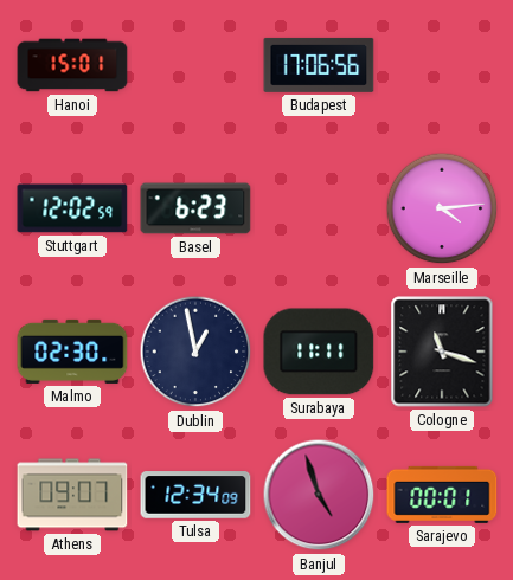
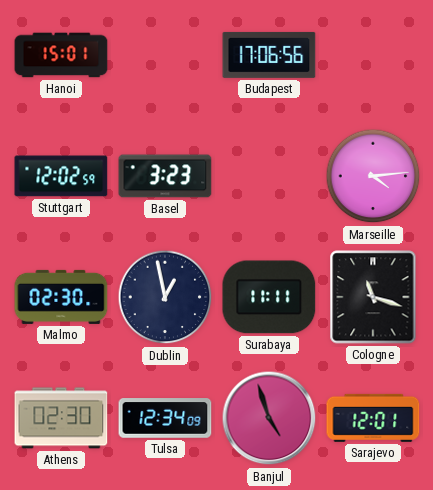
Basel: 6:23 -> 3:23 (165, 176)
Athens: 09:07 -> 02:30 (61, 418)
Sarajevo: 00:01 -> 12:01 (373, 418)
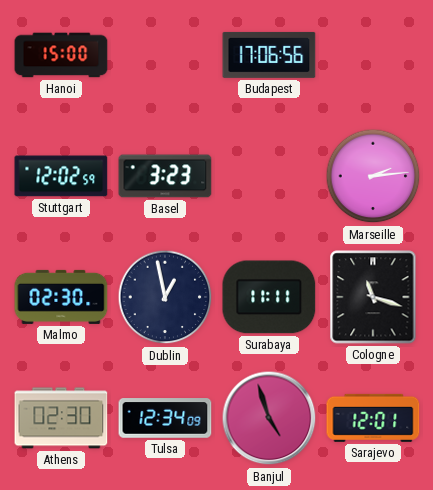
Hanoi: 15:01 -> 15:00 (61, 55)
Marseille: 4:14 -> 2:14 (373, 176)
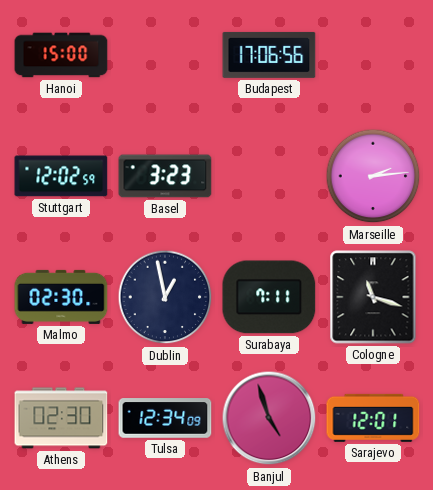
Surabaya: 11:11 -> 7:11 (269, 297)
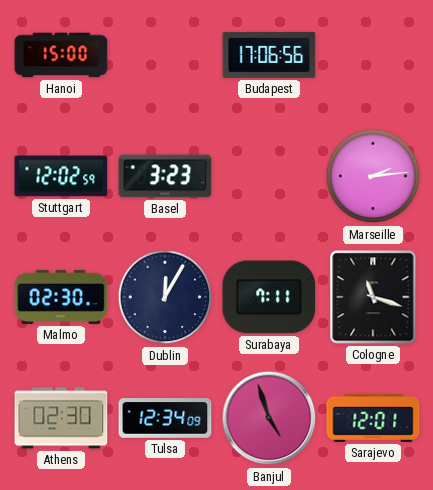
Dublin: 12:58 -> 12:05 (165, 297)
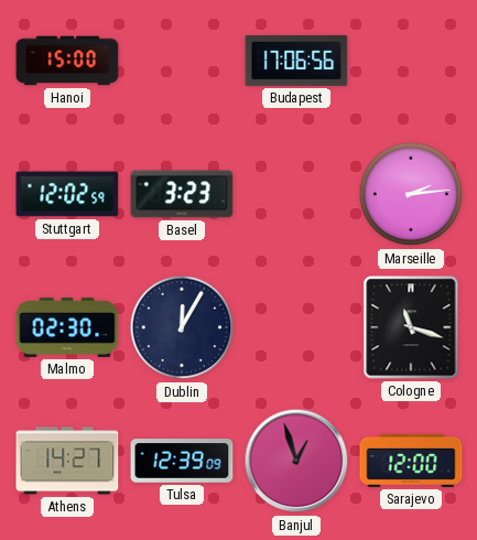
Surabaya: 7:11 -> none (269, 297)
Athens: 02:30 -> 14:27 (67, 461)
Tulsa: 12:34 -> 12:39 (182, 461)
Banjul: 4:57 -> 12:57 (296, 461)
Sarajevo: 12:01 -> 12:00 (411, 461)
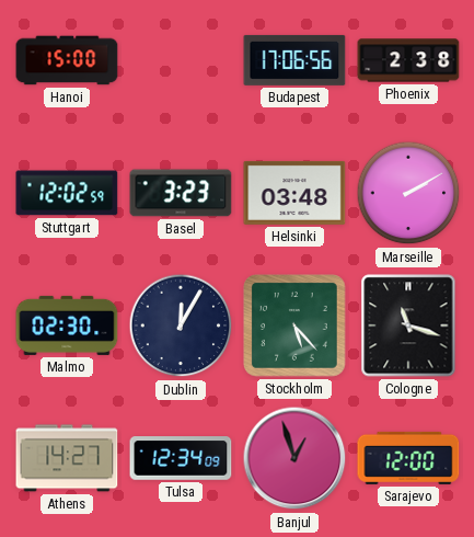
Phoenix: none -> 2:38 (408, 60)
Helsinki: none -> 03:48 (294, 193)
Marseille: 2:14 -> 2:10 (408, 193)
Stockholm: none -> 5:23 (296, 327)
Tulsa: 12:39 -> 12:34 (181, 458)
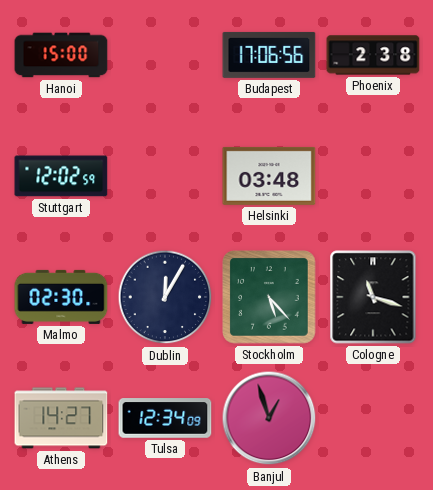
Basel: 3:23 -> none (181, 193)
Marseille: 2:10 -> none (408, 193)
Sarajevo: 12:00 -> none (408, 458)
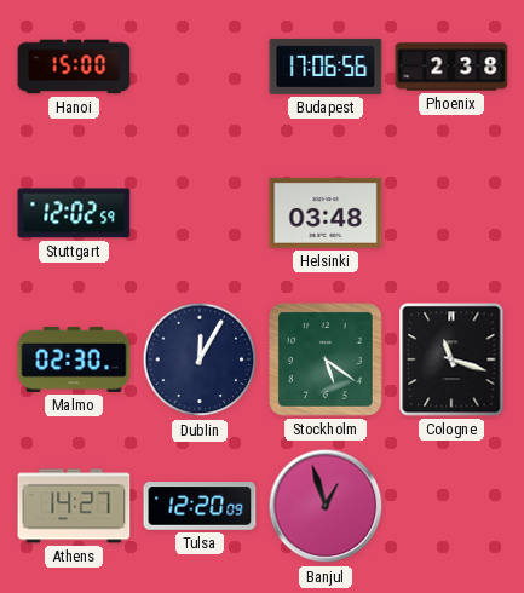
Stockholm: 5:23 -> 5:21 (327, 361)
Tulsa: 12:34 -> 12:20 (200, 506)
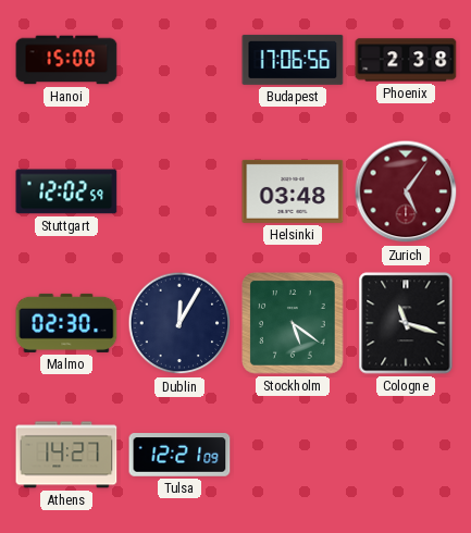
Zurich: none -> 5:06 (406, 191)
Tulsa: 12:20 -> 12:21 (179, 455)
Banjul: 12:57 -> none (326, 506)
